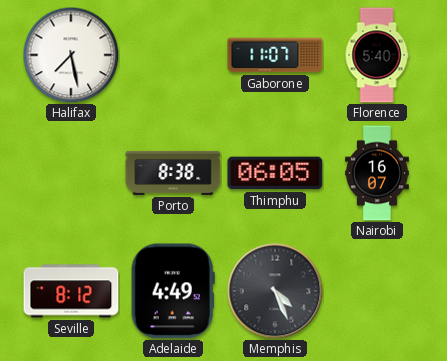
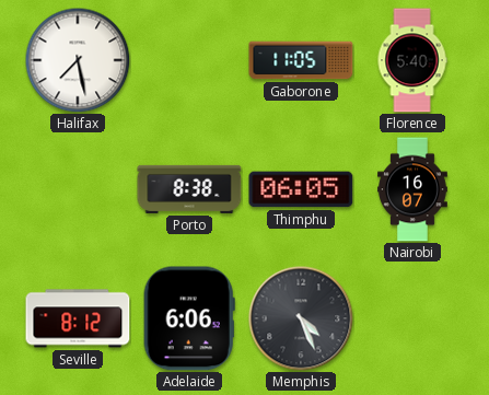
Gaborone: 11:07 -> 11:05 (301, 60)
Adelaide: 4:49 -> 6:06 (189, 318)
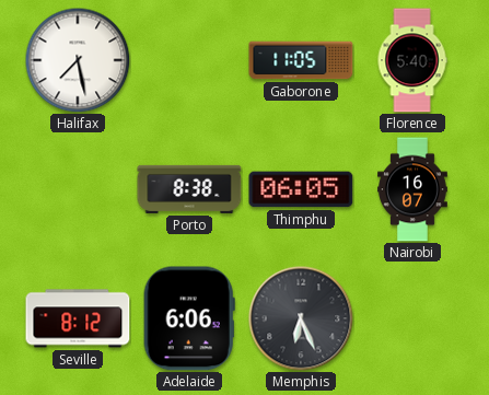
Memphis: 4:26 -> 6:26 (301, 318)
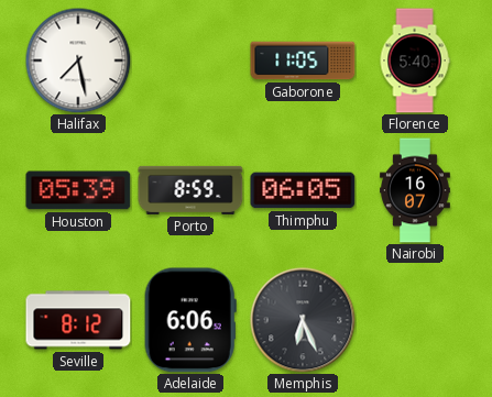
Houston: none -> 05:39 (78, 190)
Porto: 8:38 -> 8:59 (190, 190)
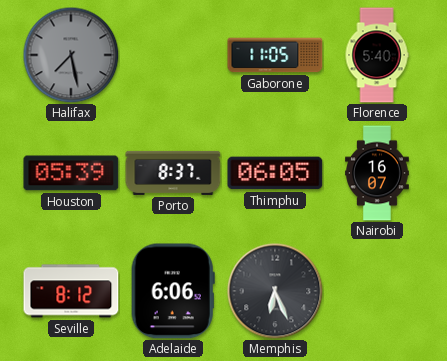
Halifax dial: white -> grey (71, 55)
Porto: 8:59 -> 8:37 (173, 173)
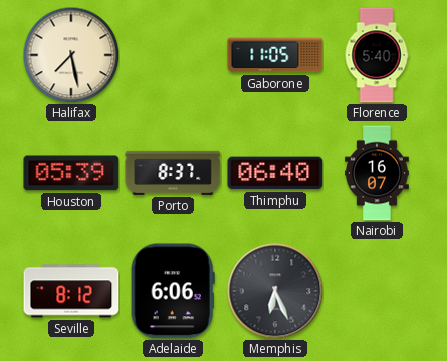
Halifax dial: grey -> cream (71, 55)
Thimphu: 06:05 -> 06:40 (275, 173)
